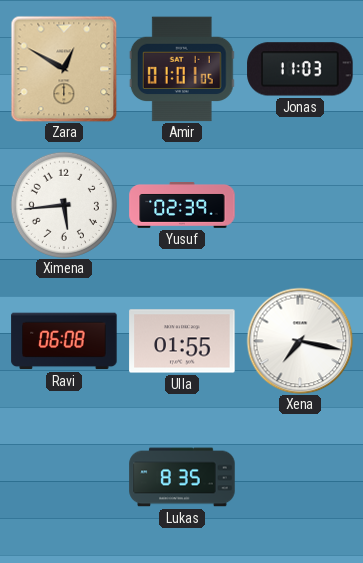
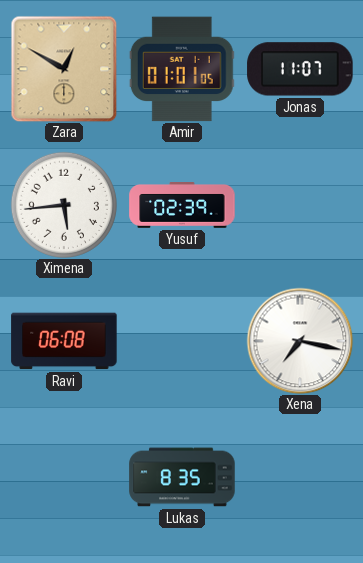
Jonas: 11:03 -> 11:07 (300, 69)
Ulla: 01:55 -> none (182, 341)
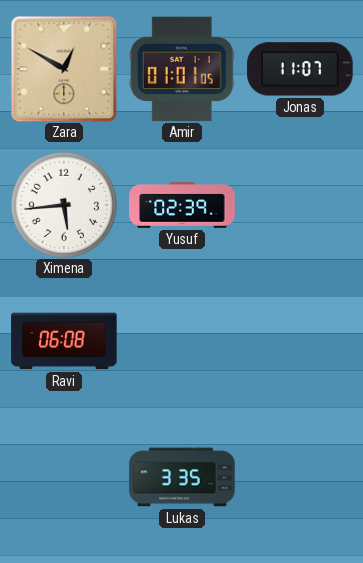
Xena: 7:17 -> none (300, 341)
Lukas: 8:35 -> 3:35 (182, 477)
